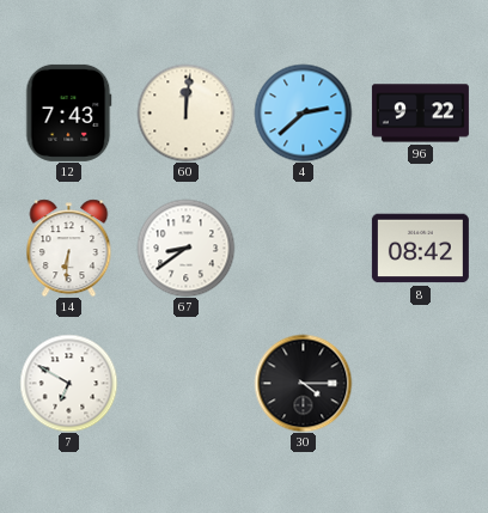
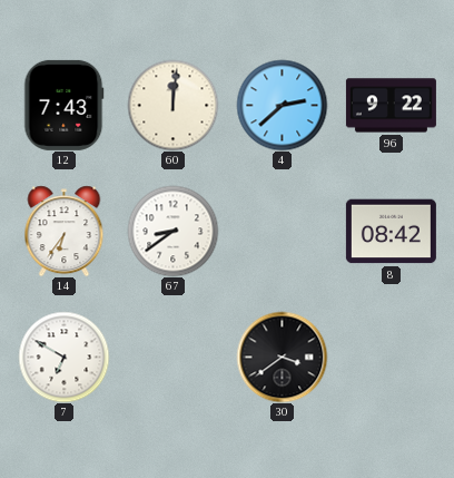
14: 6:31 -> 6:36 (65, 231)
30: 4:15 -> 3:39 (282, 357)
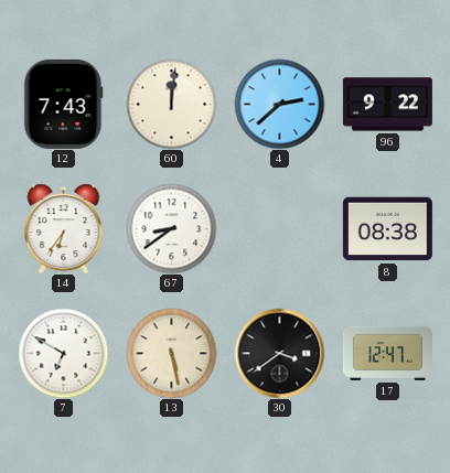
8: 08:42 -> 08:38 (387, 229)
13: none -> 5:28 (171, 353)
17: none -> 12:47 (387, 353)
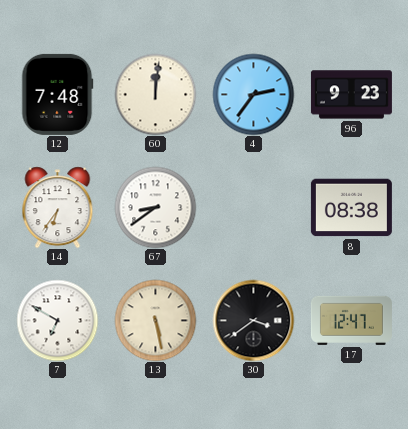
12: 7:43 -> 7:48 (58, 94)
4: 2:38 -> 2:36 (253, 94)
96: 9:22 -> 9:23 (351, 95)
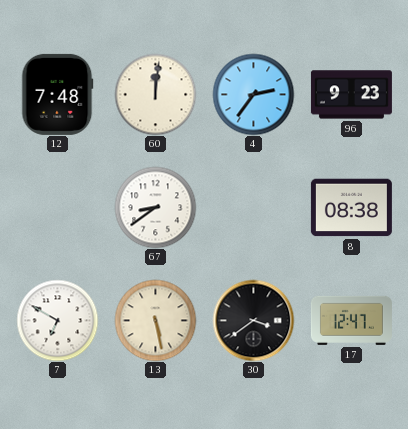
14: 6:36 -> none (58, 207)
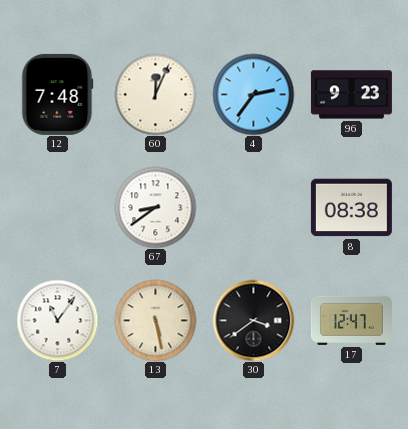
60: 12:01 -> 12:04 (155, 94)
7: 6:50 -> 11:06 (57, 320)
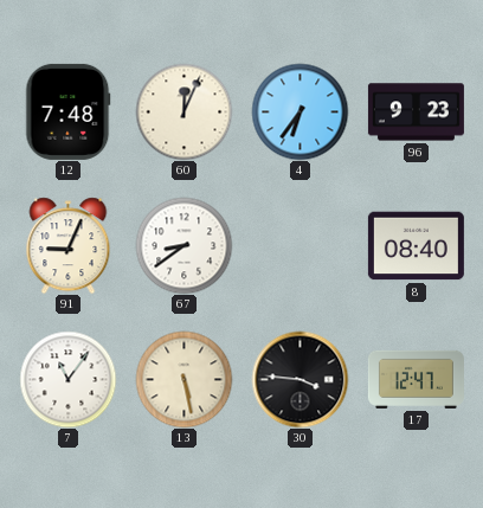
4: 2:36 -> 6:36 (300, 111)
91: none -> 9:04 (69, 245)
8: 08:38 -> 08:40 (416, 246)
30: 3:39 -> 3:46 (300, 379)
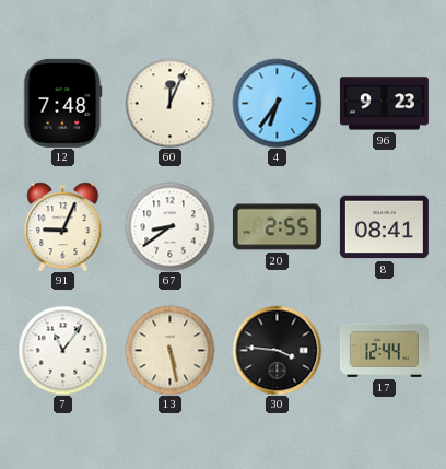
20: none -> 2:55 (277, 227)
8: 08:40 -> 08:41 (384, 227)
17: 12:47 -> 12:44 (384, 350)
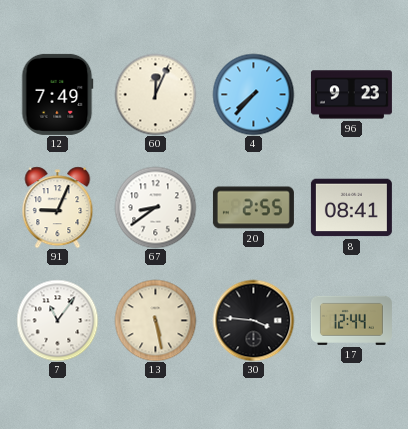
12: 7:48 -> 7:49 (58, 94)
4: 6:36 -> 7:37 (253, 94)
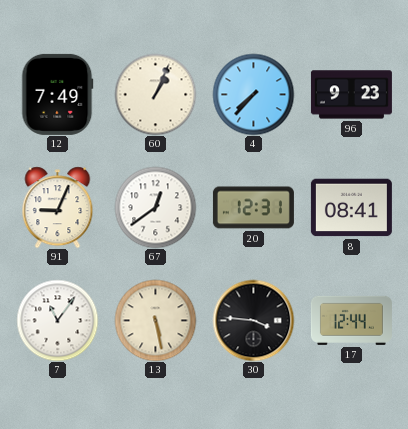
60: 12:04 -> 1:04 (155, 94)
67: 8:39 -> 12:39 (155, 207)
20: 2:55 -> 12:31 (253, 208)
